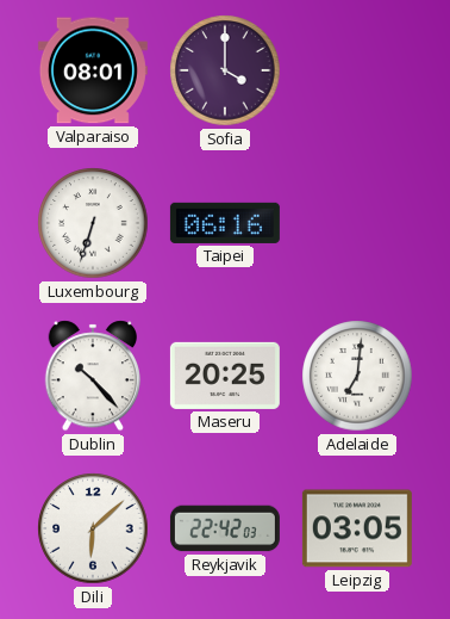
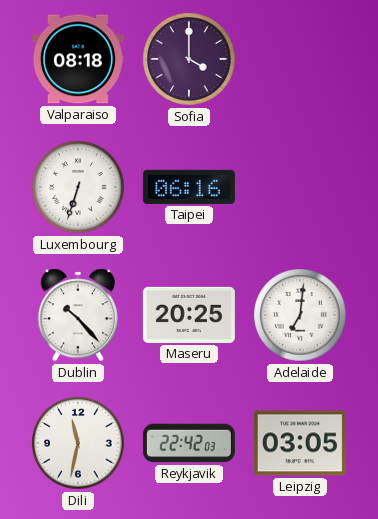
Valparaiso: 08:01 -> 08:18 (78, 59)
Dili: 6:08 -> 11:32 (78, 443)
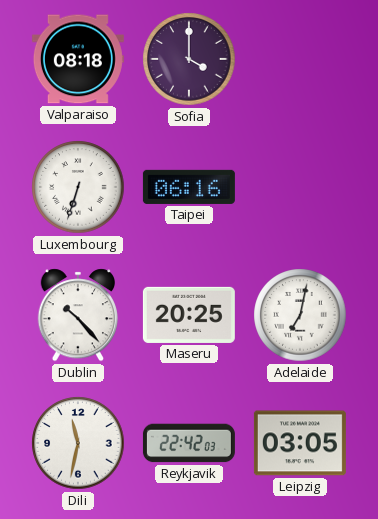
Adelaide: 7:01 -> 7:02 (300, 315)
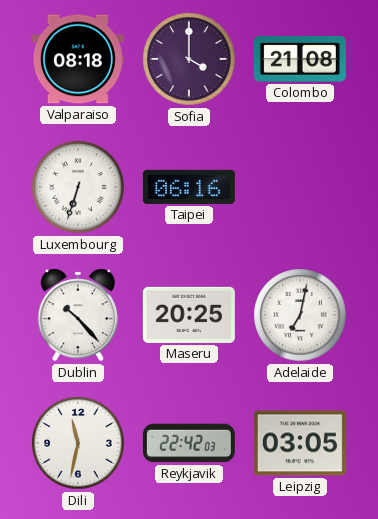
Colombo: none -> 21:08 (300, 59)
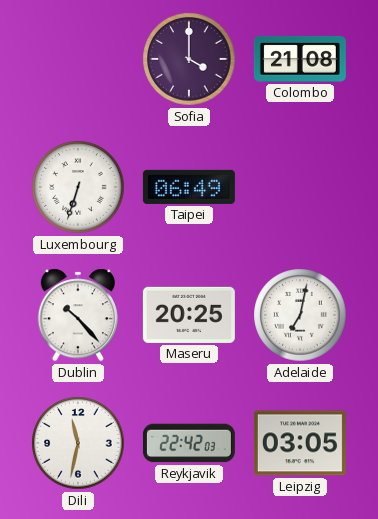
Valparaiso: 08:18 -> none (78, 59)
Taipei: 06:16 -> 06:49 (189, 187)
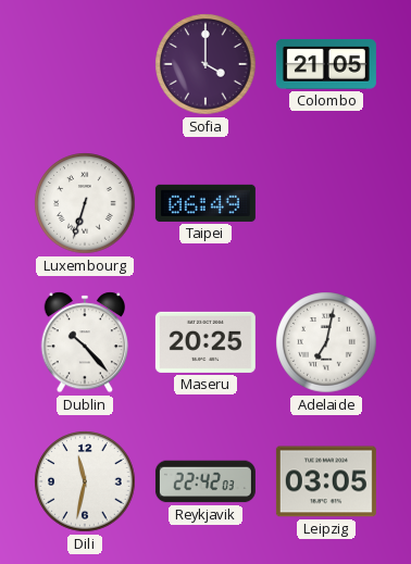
Colombo: 21:08 -> 21:05 (326, 64)
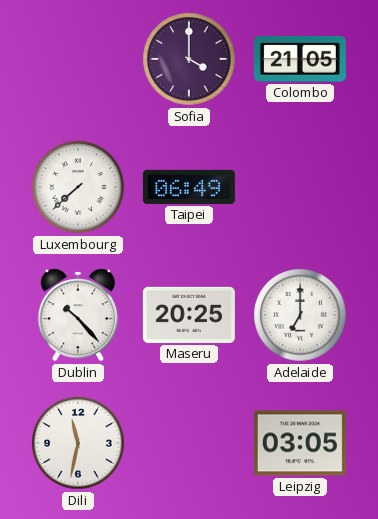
Luxembourg: 6:33 -> 7:38 (78, 187)
Adelaide: 7:02 -> 7:00 (300, 315)
Reykjavik: 22:42 -> none (205, 481)
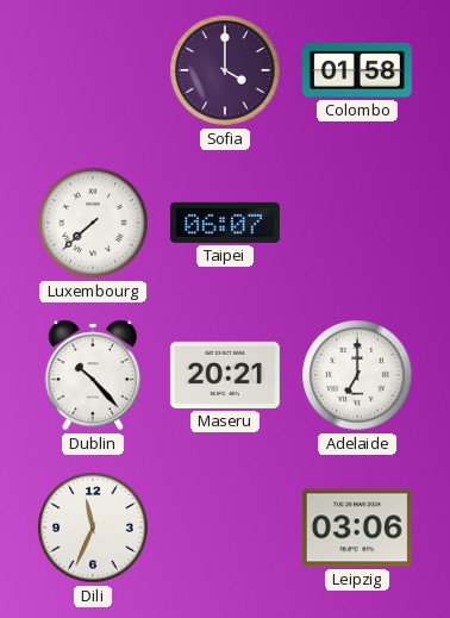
Colombo: 21:05 -> 01:58 (357, 70)
Taipei: 06:49 -> 06:07 (225, 223)
Maseru: 20:25 -> 20:21 (225, 375)
Dili: 11:32 -> 11:34 (93, 528)
Leipzig: 03:05 -> 03:06 (357, 528)
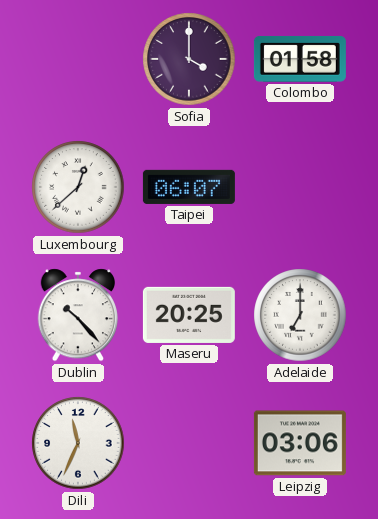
Luxembourg: 7:38 -> 12:38 (78, 187)
Maseru: 20:21 -> 20:25 (189, 315)
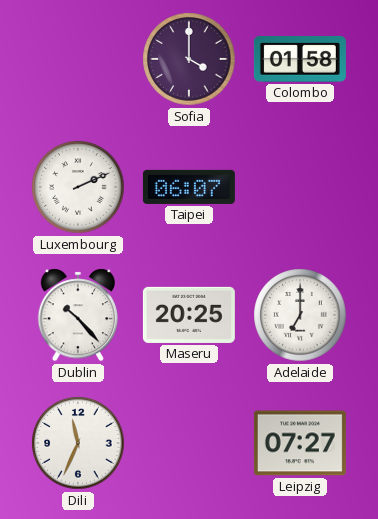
Luxembourg: 12:38 -> 2:11 (78, 187)
Leipzig: 03:06 -> 07:27 (300, 443)
